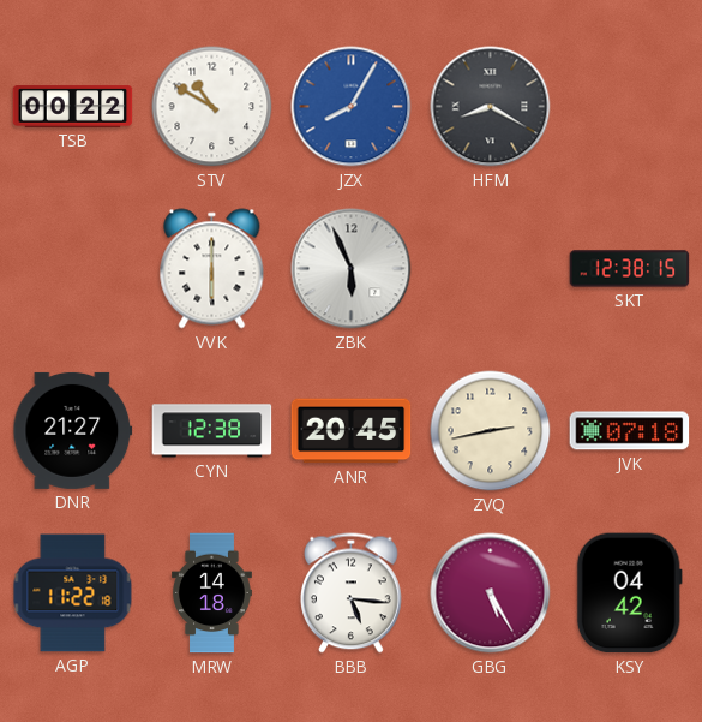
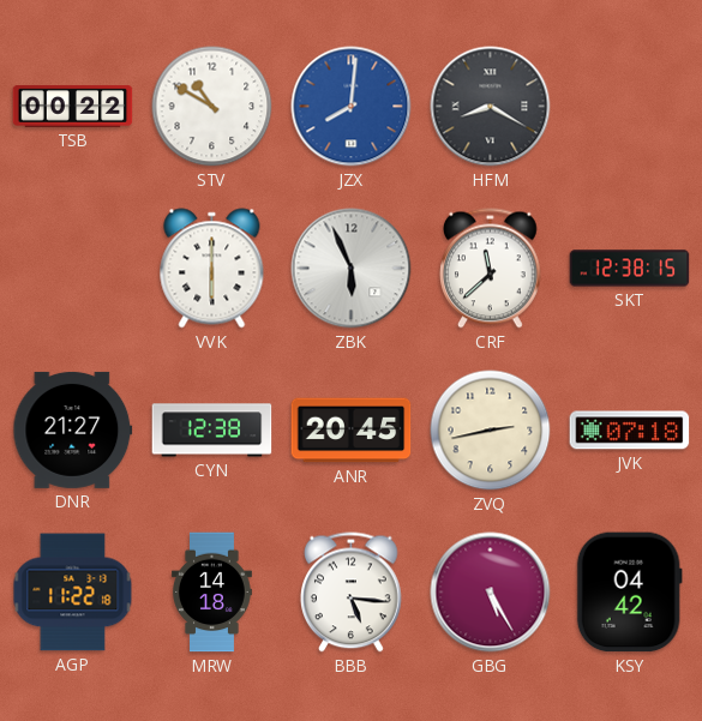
JZX: 8:05 -> 8:01 (352, 107)
CRF: none -> 11:38 (491, 269)
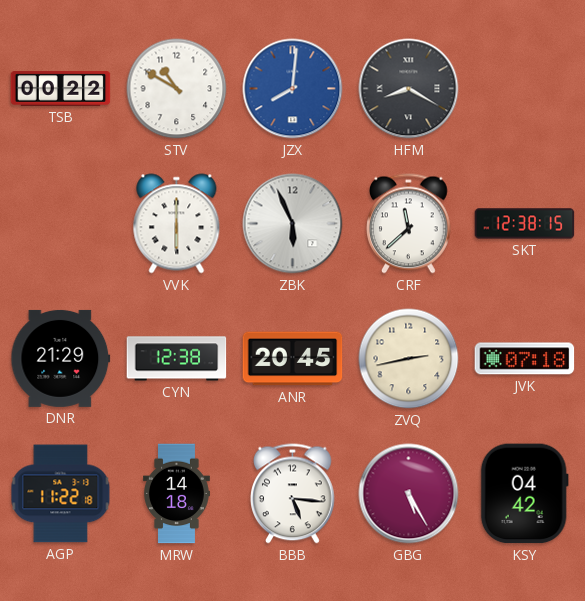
DNR: 21:27 -> 21:29 (61, 358)
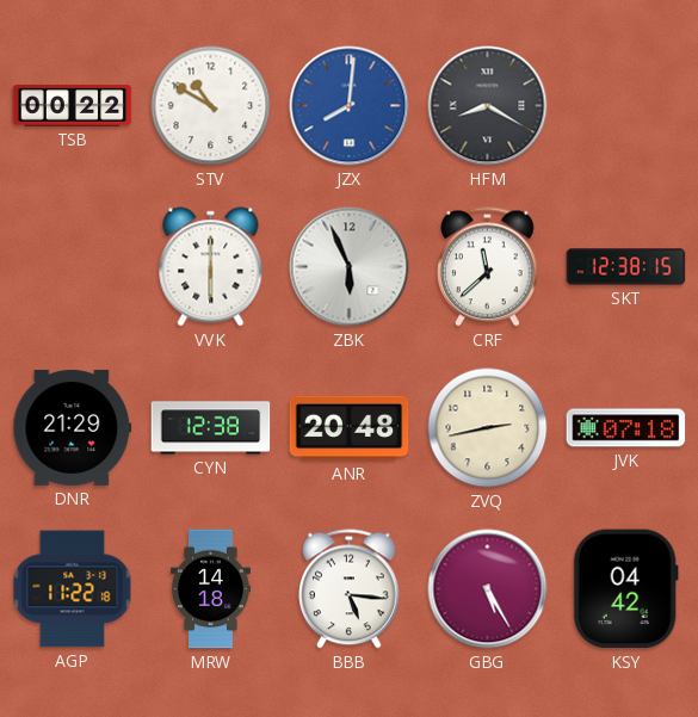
ANR: 20:45 -> 20:48 (350, 428)
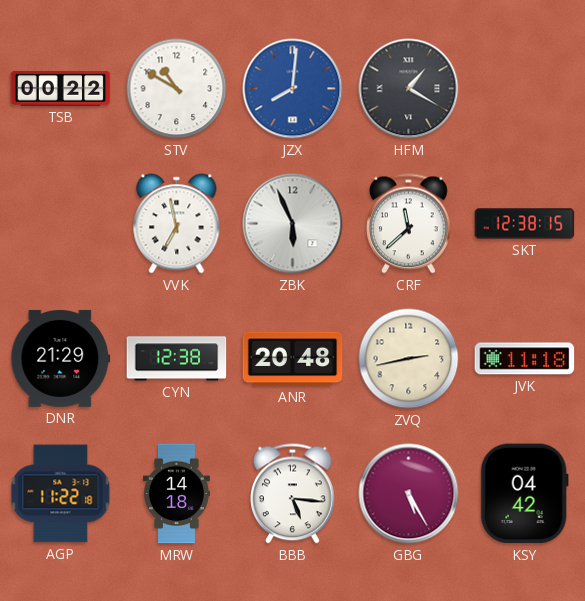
HFM: 8:20 -> 1:20 (409, 89)
VVK: 6:00 -> 6:58 (177, 224)
JVK: 07:18 -> 11:18 (525, 359)
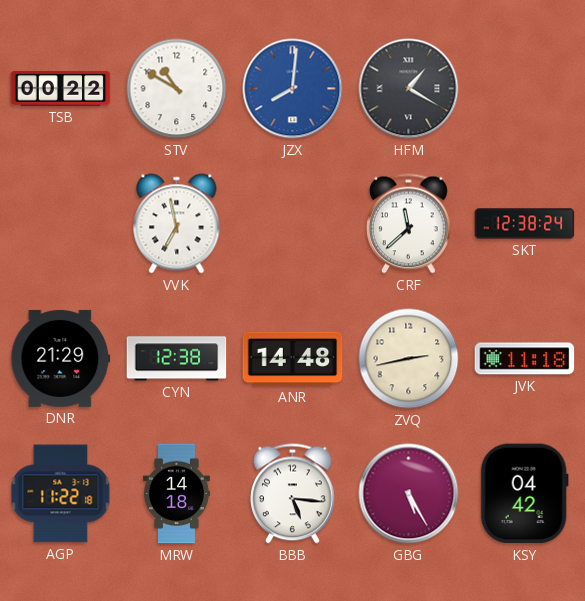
ZBK: 5:56 -> none (293, 224)
SKT: 12:38:15 -> 12:38:24 (525, 224)
ANR: 20:48 -> 14:48 (293, 359)
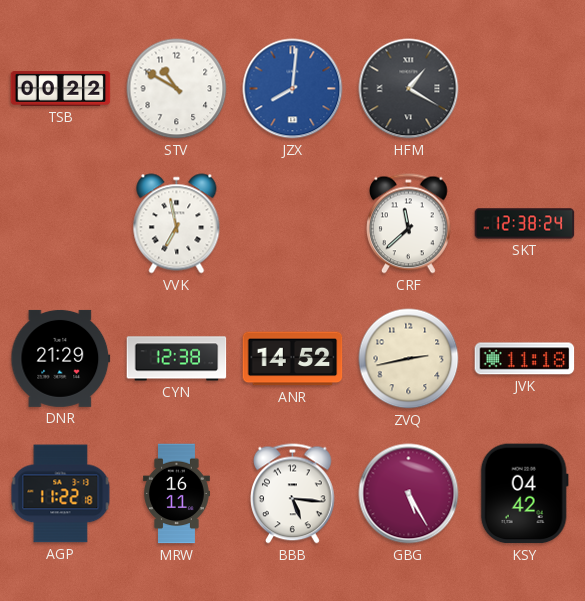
ANR: 14:48 -> 14:52 (293, 359)
MRW: 14:18 -> 16:11 (177, 494)
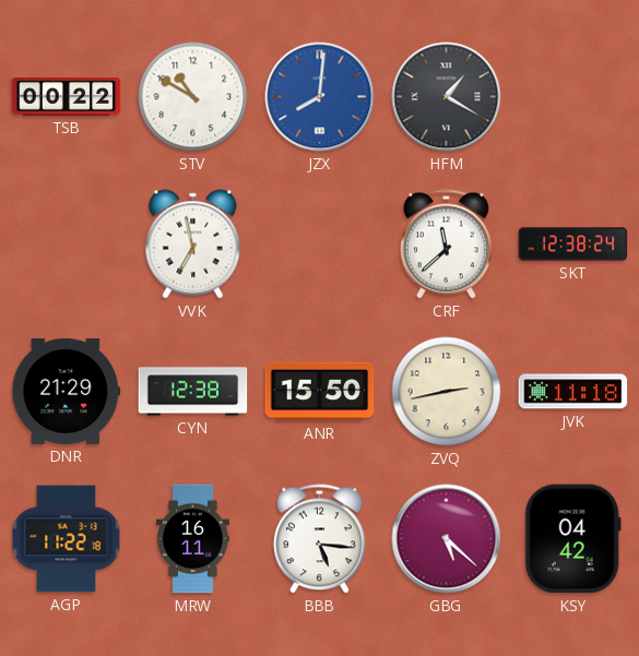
ANR: 14:52 -> 15:50 (320, 392)
GBG: 5:25 -> 5:22 (447, 539)
